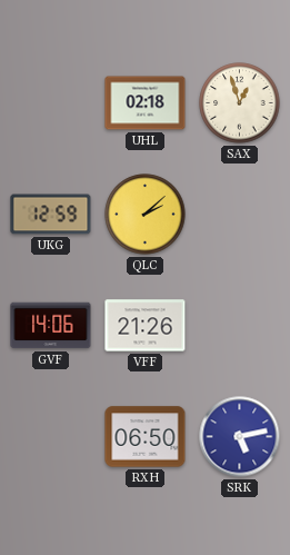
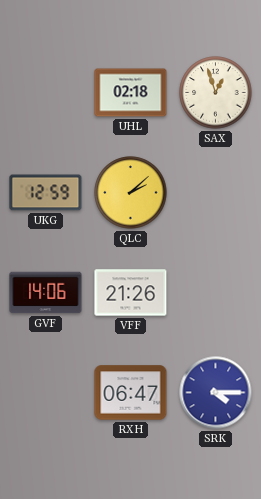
RXH: 06:50 -> 06:47 (131, 393)
SRK: 5:13 -> 4:15 (216, 393)
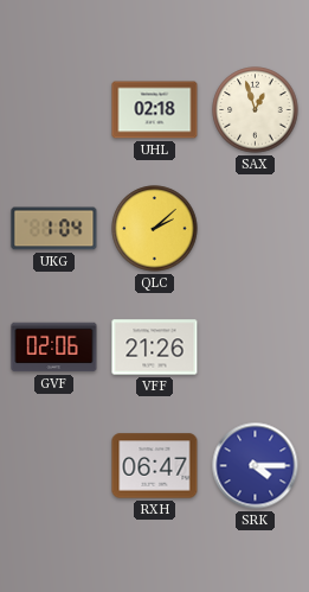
UKG: 12:59 -> 1:04 (54, 229)
GVF: 14:06 -> 02:06 (54, 348)
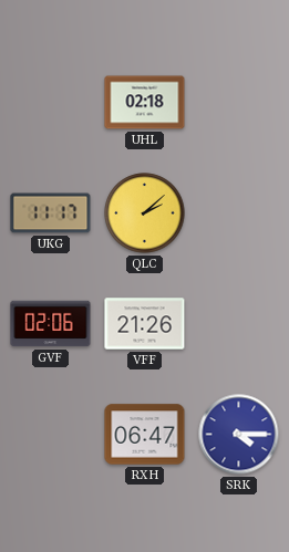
SAX: 12:57 -> none (256, 110)
UKG: 1:04 -> 11:17 (51, 213)
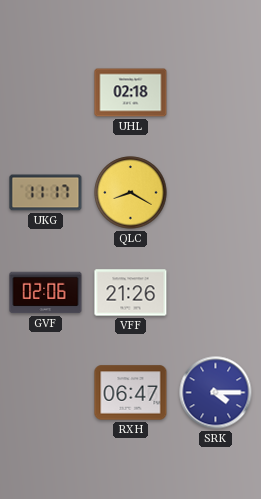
QLC: 2:08 -> 8:20 (131, 193)
